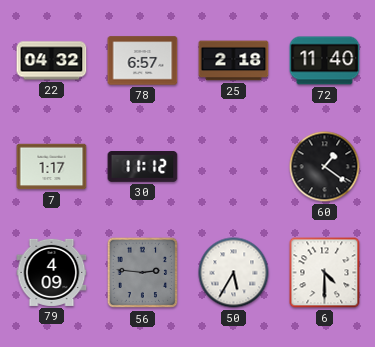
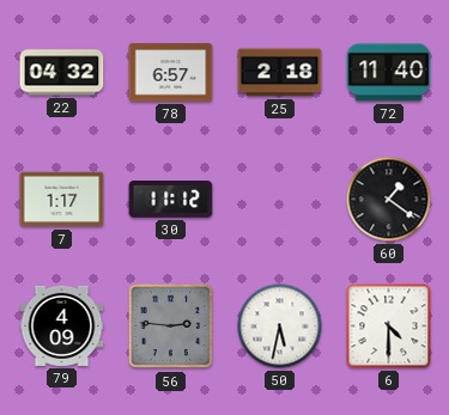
50: 5:35 -> 5:32 (280, 326)
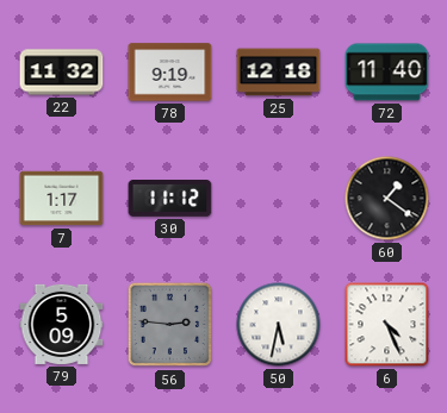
22: 04:32 -> 11:32 (62, 73)
78: 6:57 -> 9:19 (170, 73)
25: 2:18 -> 12:18 (279, 73)
79: 4:09 -> 5:09 (62, 324)
6: 4:30 -> 4:26 (387, 325)
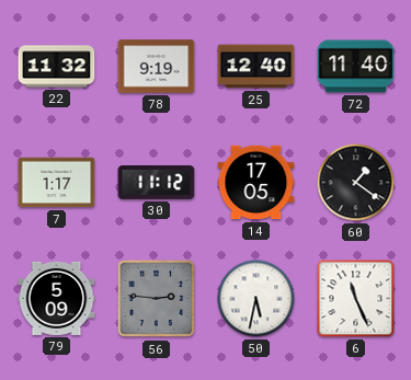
25: 12:18 -> 12:40 (256, 67)
14: none -> 17:05 (256, 183)
6: 4:26 -> 11:26 (356, 299)
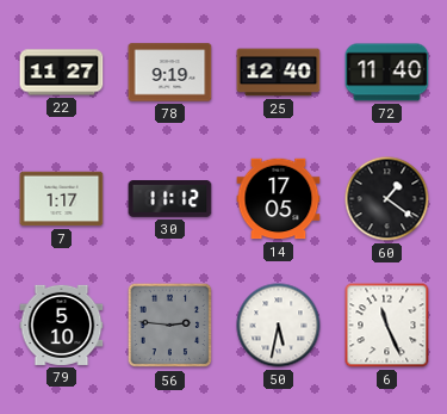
22: 11:32 -> 11:27 (62, 73)
79: 5:09 -> 5:10 (62, 325)
